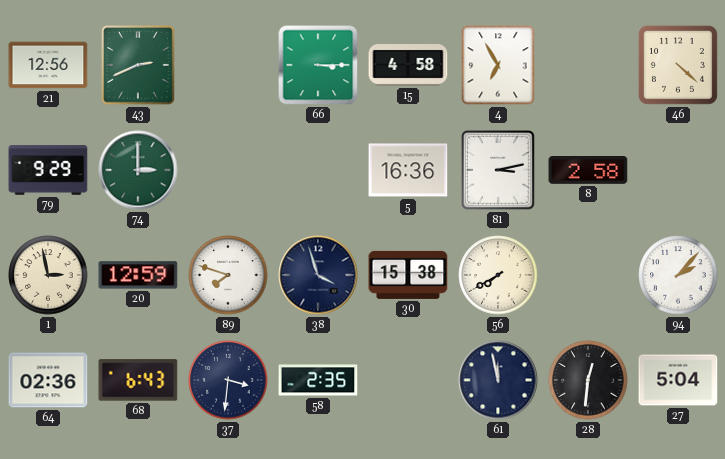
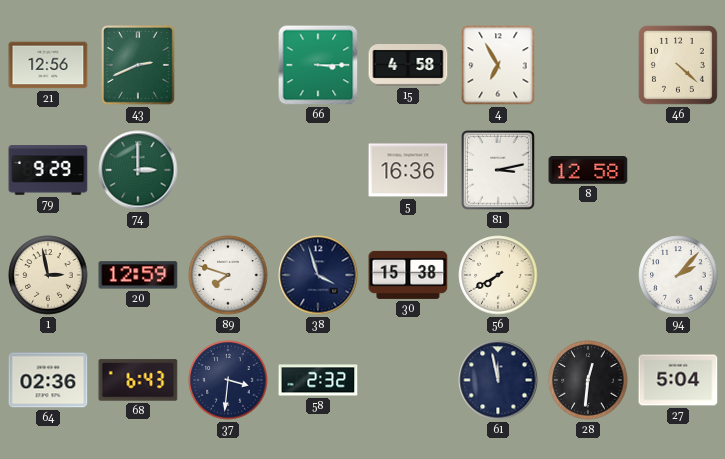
8: 2:58 -> 12:58 (588, 171)
58: 2:35 -> 2:32 (318, 380)
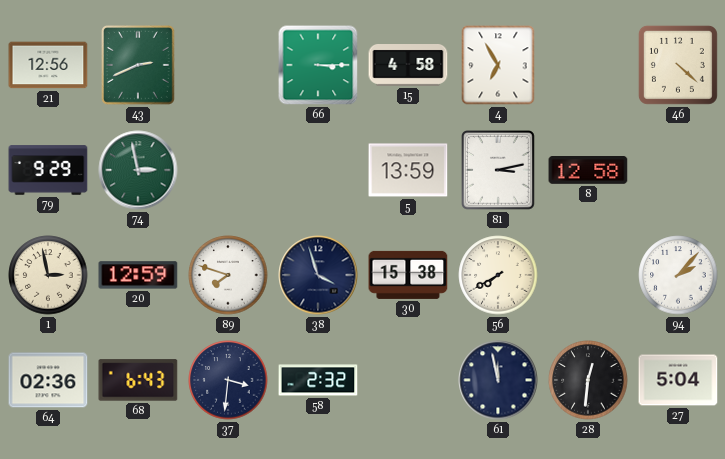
74: 3:00 -> 2:58 (138, 170)
5: 16:36 -> 13:59 (408, 170)
